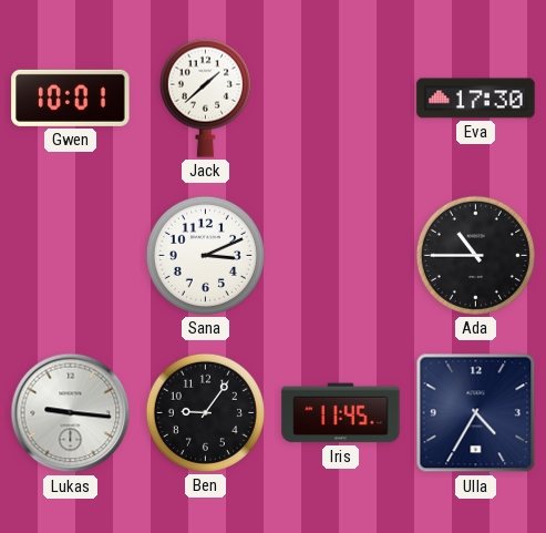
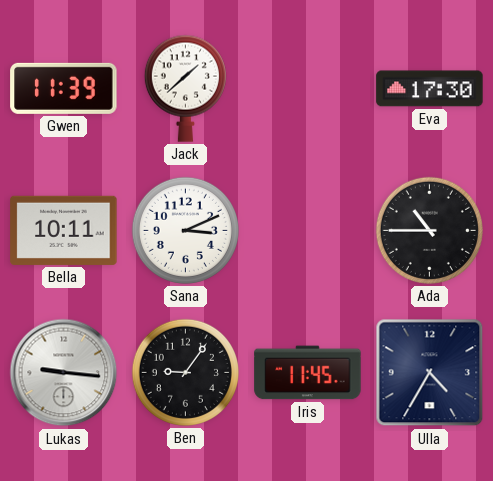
Gwen: 10:01 -> 11:39 (64, 88)
Bella: none -> 10:11 (64, 230)
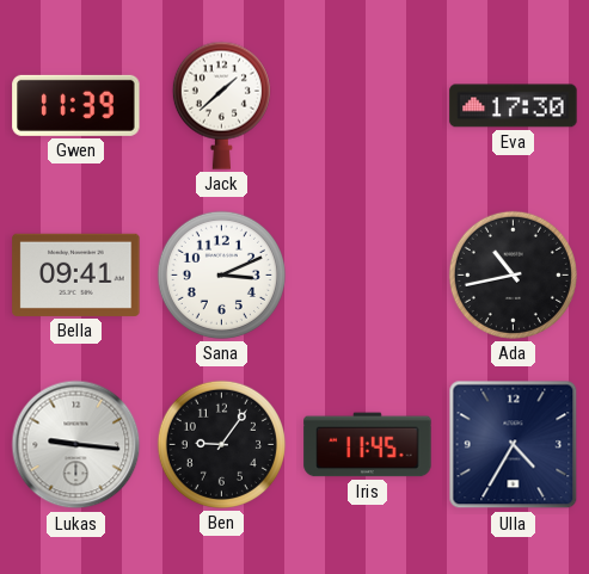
Bella: 10:11 -> 09:41 (76, 274)
Ada: 10:45 -> 10:43 (513, 274)
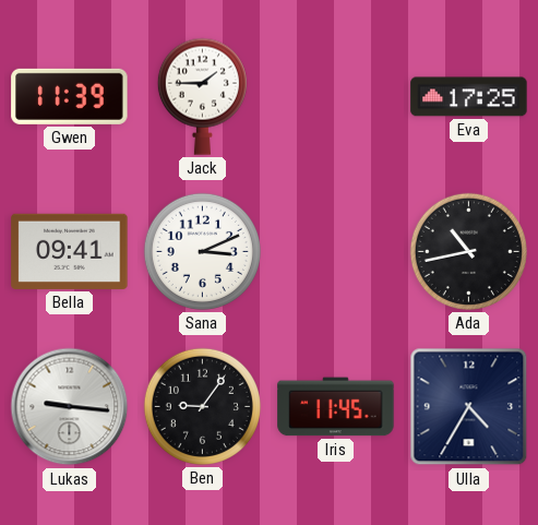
Jack: 1:38 -> 1:45 (202, 96)
Eva: 17:30 -> 17:25 (469, 97)
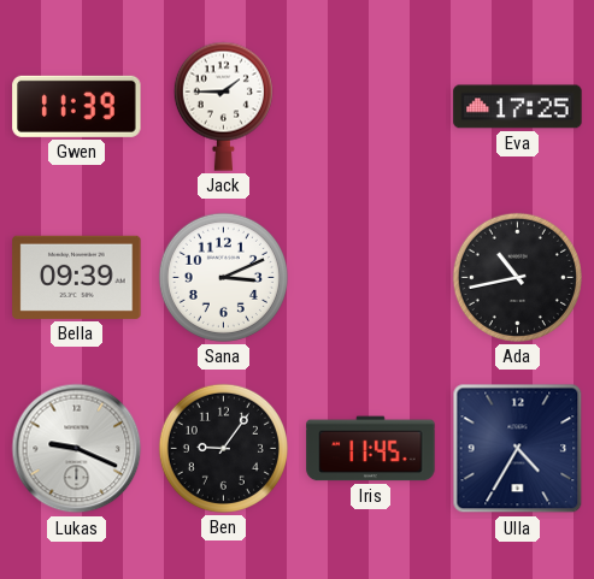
Bella: 09:41 -> 09:39 (77, 277)
Lukas: 9:16 -> 9:19 (77, 449)
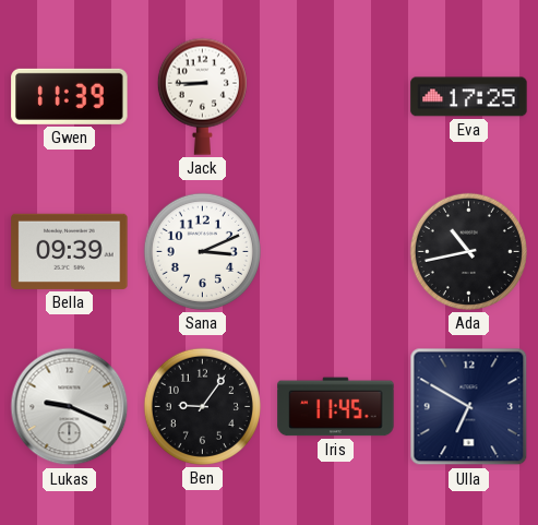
Jack: 1:45 -> 8:45 (202, 96)
Ulla: 4:35 -> 6:50 (469, 407)
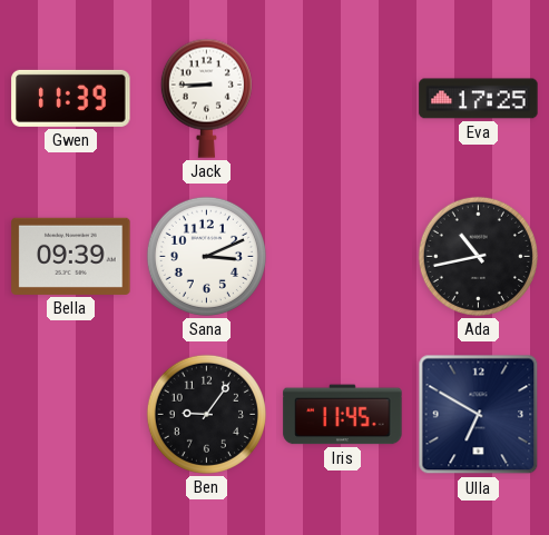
Lukas: 9:19 -> none (70, 407)
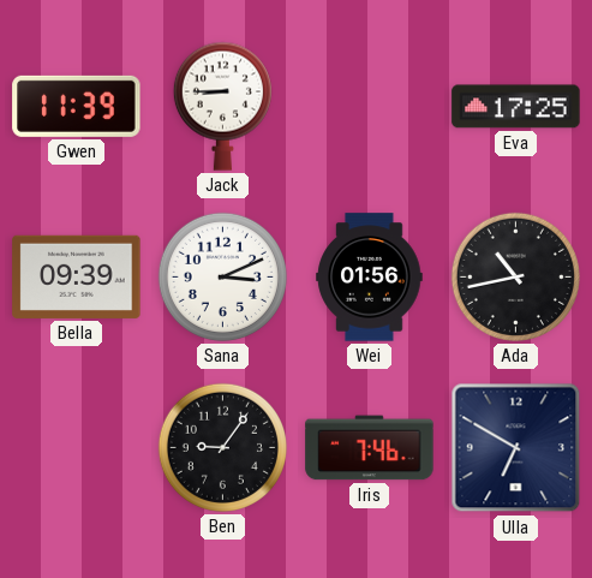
Wei: none -> 01:56 (370, 278)
Iris: 11:45 -> 7:46 (370, 448)
